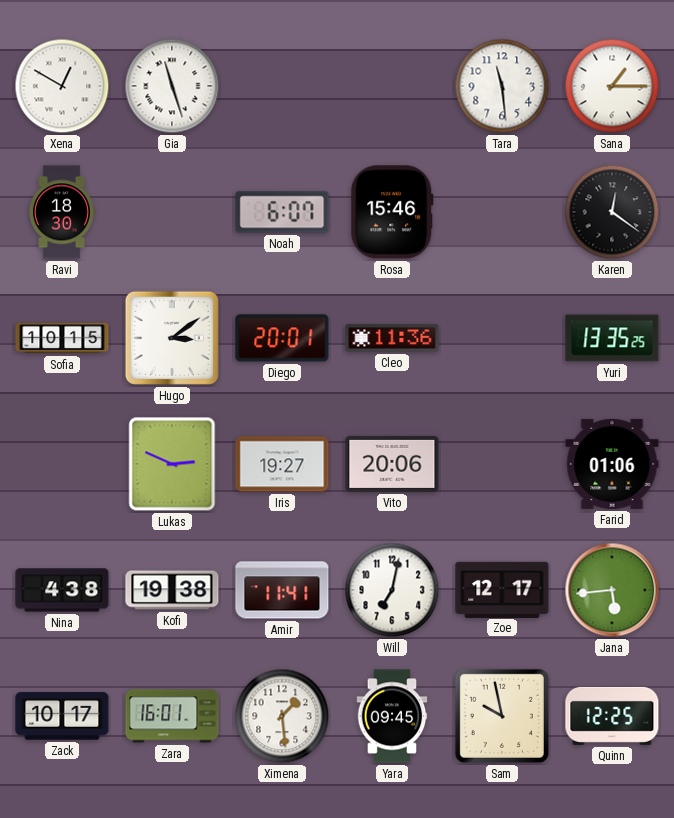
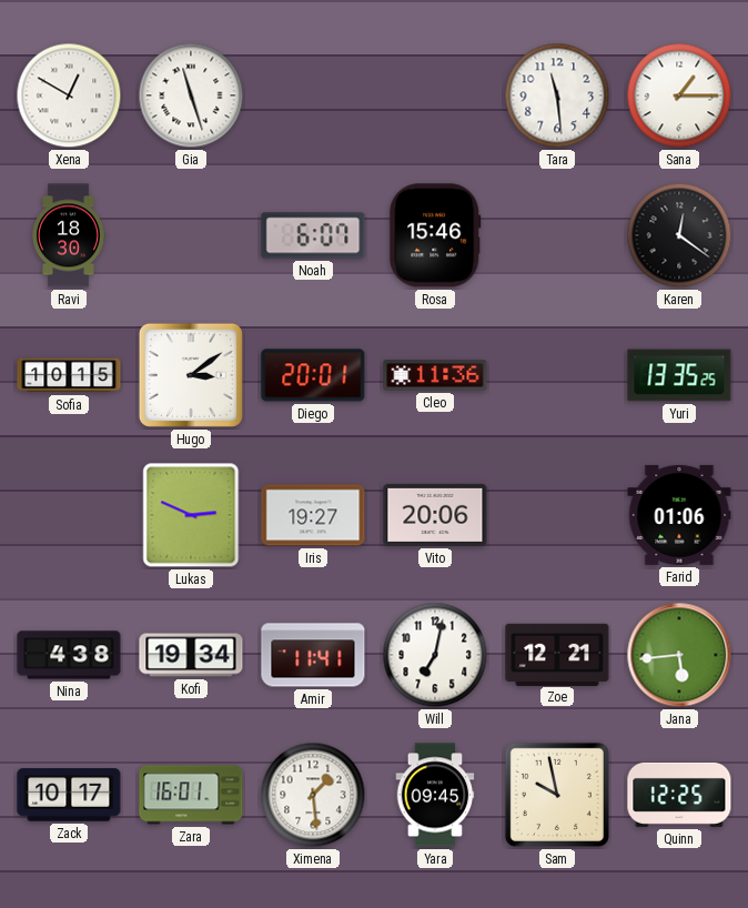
Kofi: 19:38 -> 19:34 (191, 655)
Zoe: 12:17 -> 12:21 (557, 654)
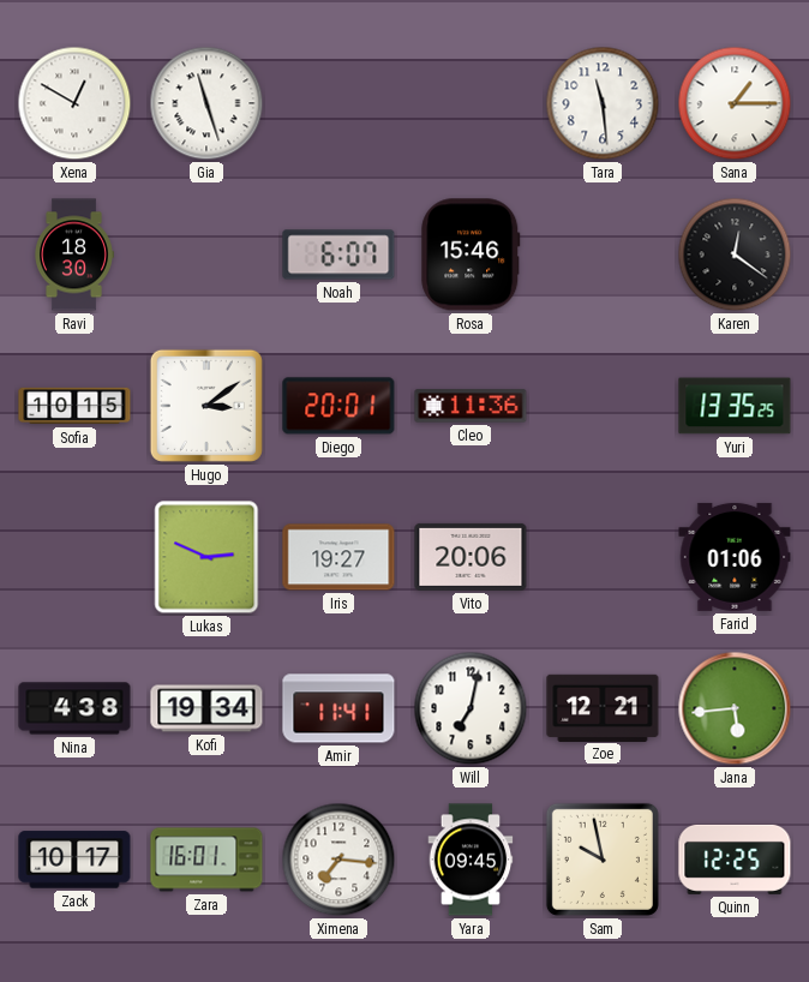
Ximena: 1:29 -> 7:16 (338, 860)
